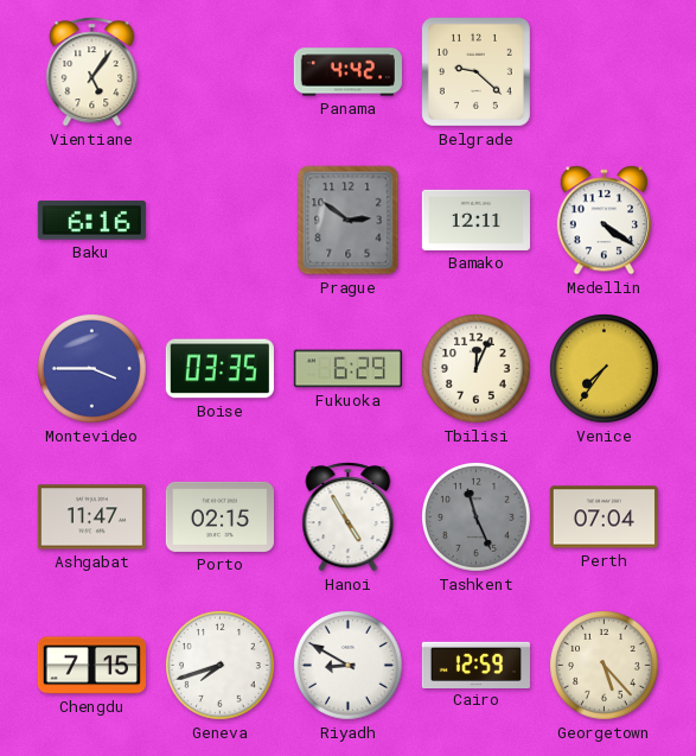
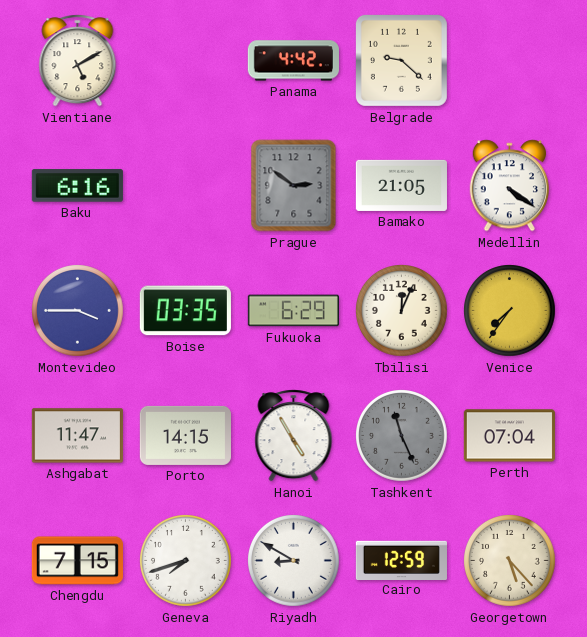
Vientiane: 5:06 -> 5:10 (78, 61)
Bamako: 12:11 -> 21:05 (401, 185)
Porto: 02:15 -> 14:15 (185, 435)
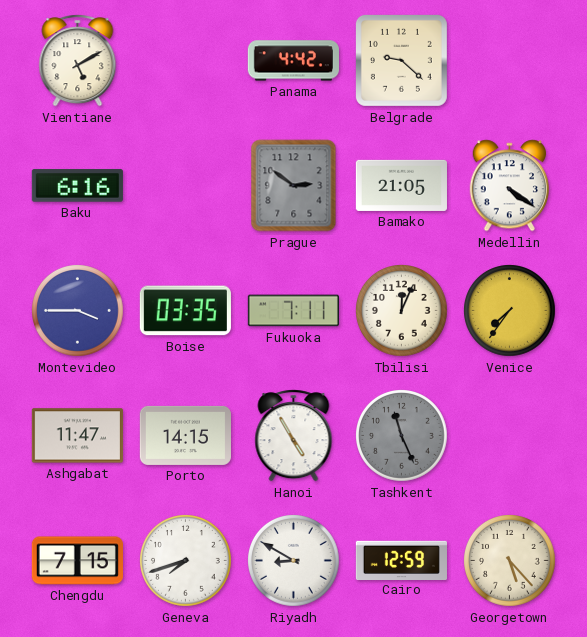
Fukuoka: 6:29 -> 7:11 (293, 311)
Perth: 07:04 -> none (509, 436)
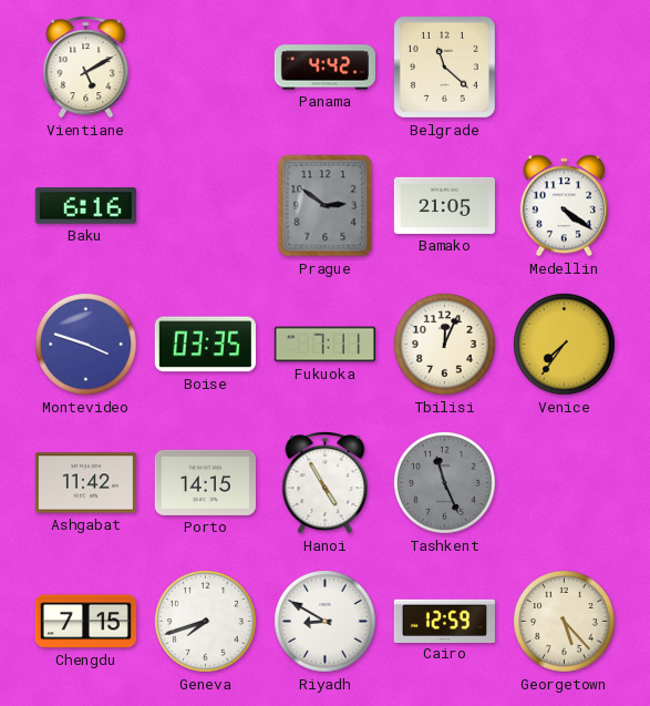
Belgrade: 9:22 -> 11:22 (444, 66)
Montevideo: 3:45 -> 3:48 (86, 345)
Ashgabat: 11:47 -> 11:42 (85, 483)
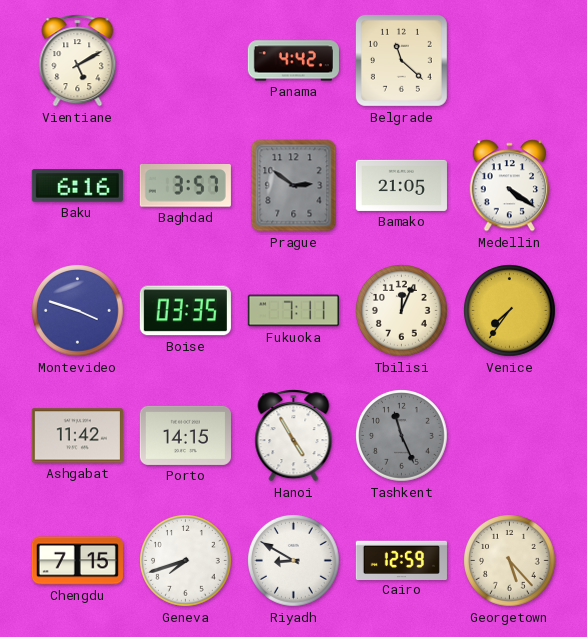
Baghdad: none -> 3:57 (185, 186)
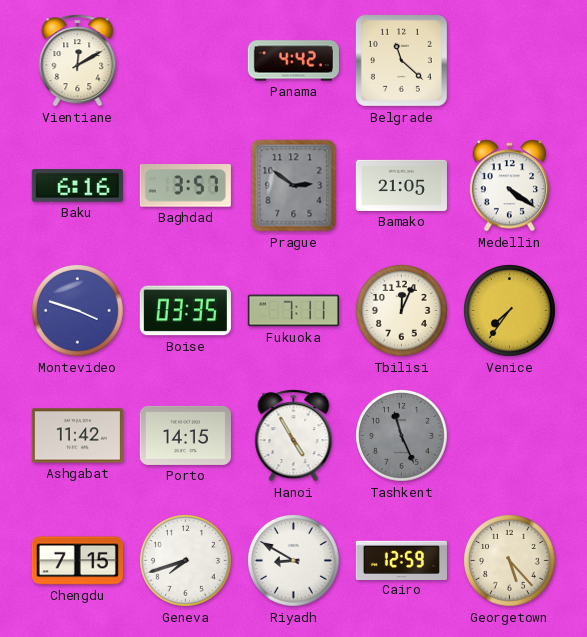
Vientiane: 5:10 -> 12:10 (78, 61)
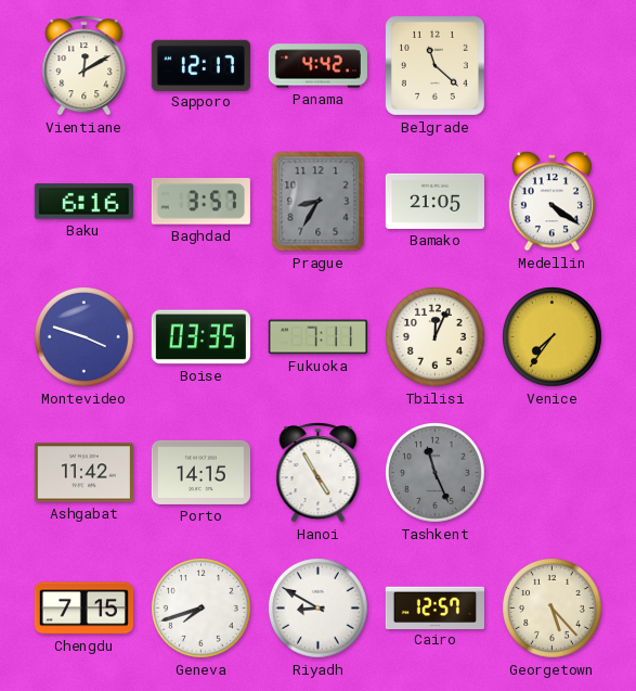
Sapporo: none -> 12:17 (200, 65)
Prague: 2:51 -> 8:35 (319, 202)
Cairo: 12:59 -> 12:57 (434, 607)
